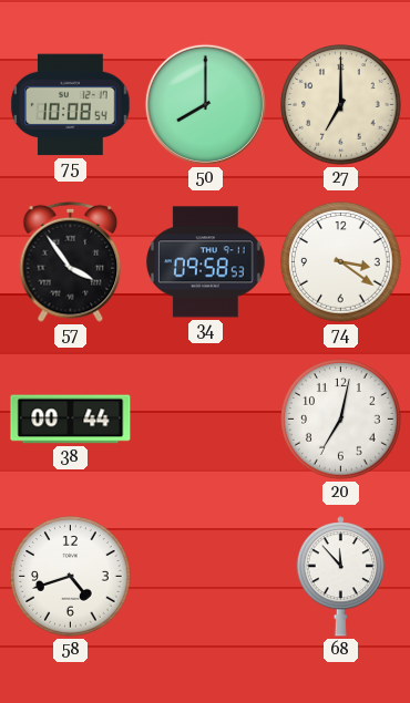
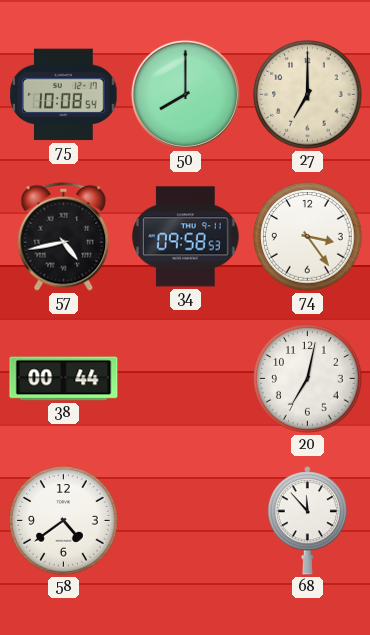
57: 3:54 -> 4:43 (64, 236)
74: 3:21 -> 3:24 (308, 237)
58: 4:42 -> 4:39 (64, 521)
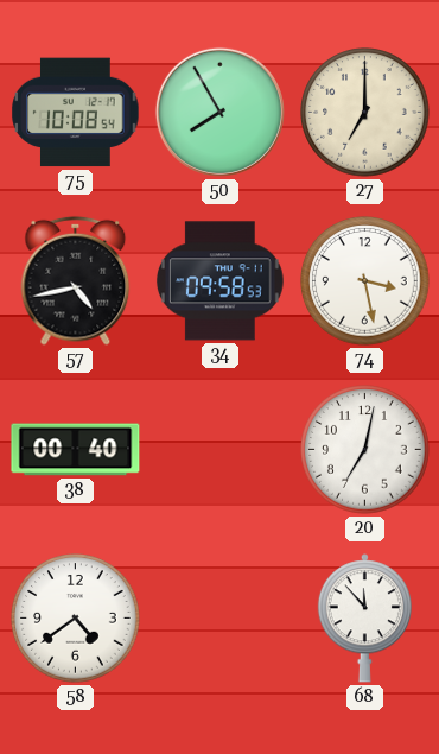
50: 8:00 -> 7:55 (220, 112)
74: 3:24 -> 3:28 (365, 281)
38: 00:44 -> 00:40 (76, 450)
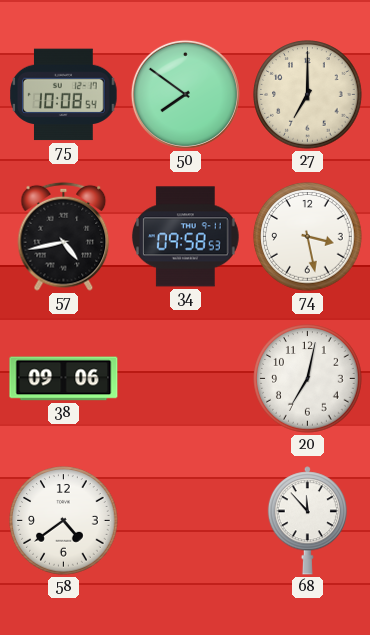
50: 7:55 -> 7:51 (185, 94)
38: 00:40 -> 09:06 (64, 379)
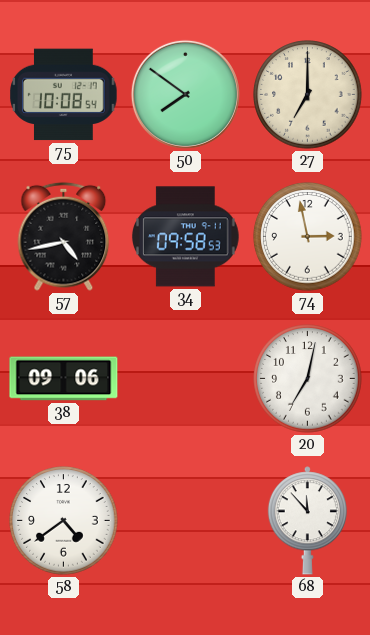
74: 3:28 -> 2:58 (308, 237)
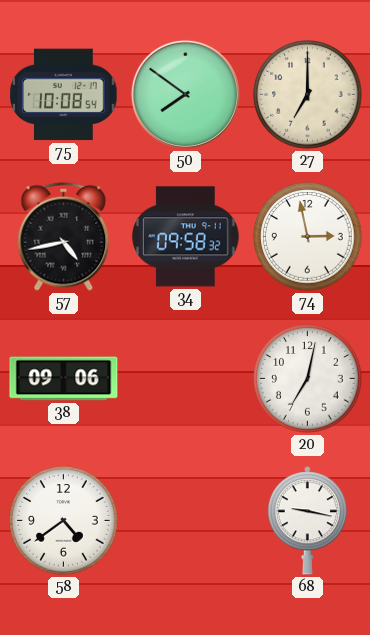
34: 09:58:53 -> 09:58:32 (185, 237)
68: 11:53 -> 9:17 (307, 521)
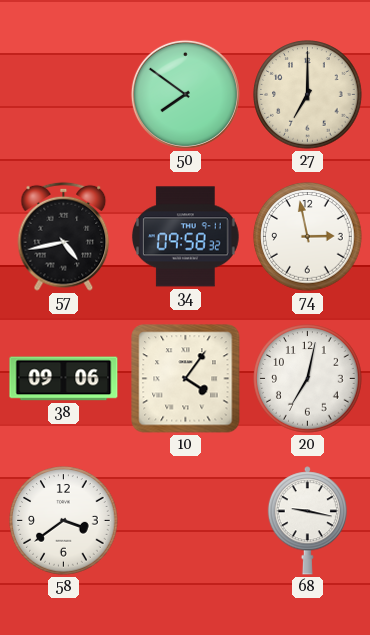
75: 10:08 -> none (64, 95)
10: none -> 4:06 (186, 379)
58: 4:39 -> 3:39 (64, 521)
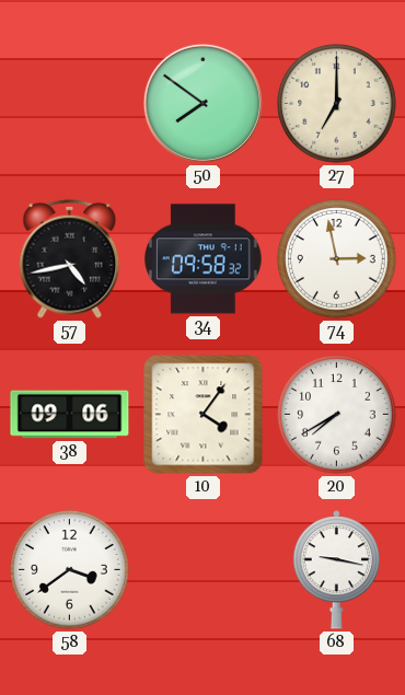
20: 7:02 -> 7:40 (337, 415)
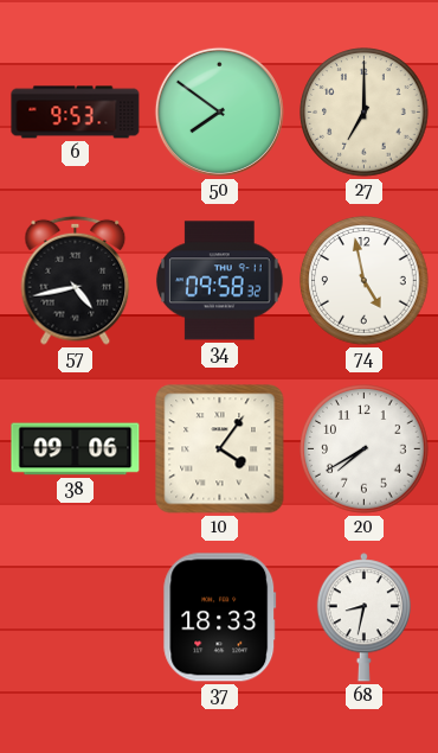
6: none -> 9:53 (76, 113)
74: 2:58 -> 4:58 (365, 281)
58: 3:39 -> none (70, 570)
37: none -> 18:33 (220, 618)
68: 9:17 -> 8:32 (363, 618)
